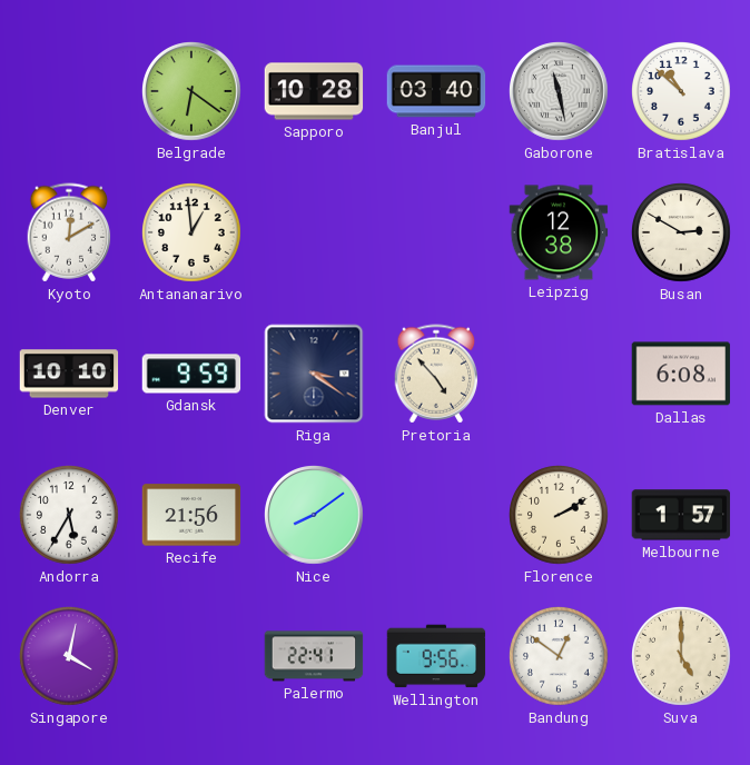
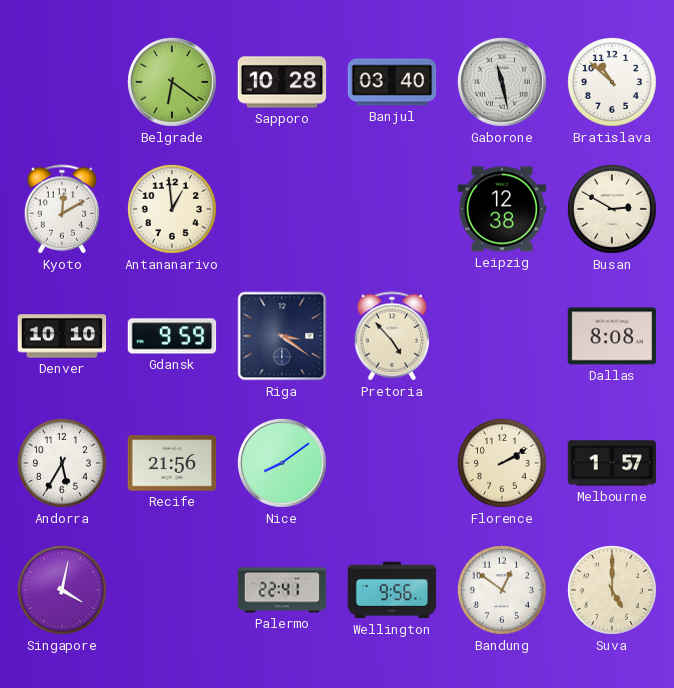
Dallas: 6:08 -> 8:08 (612, 336)
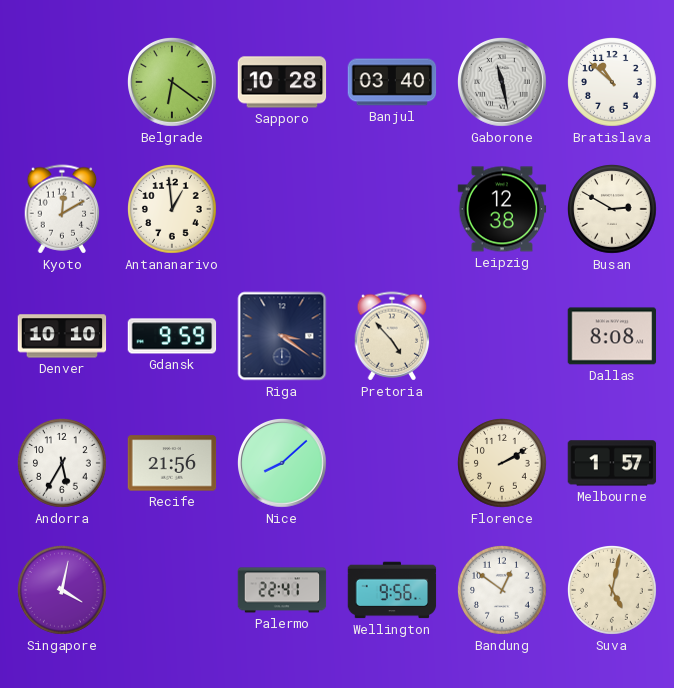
Nice: 8:09 -> 8:08 (283, 464)
Suva: 5:00 -> 5:02 (613, 591)
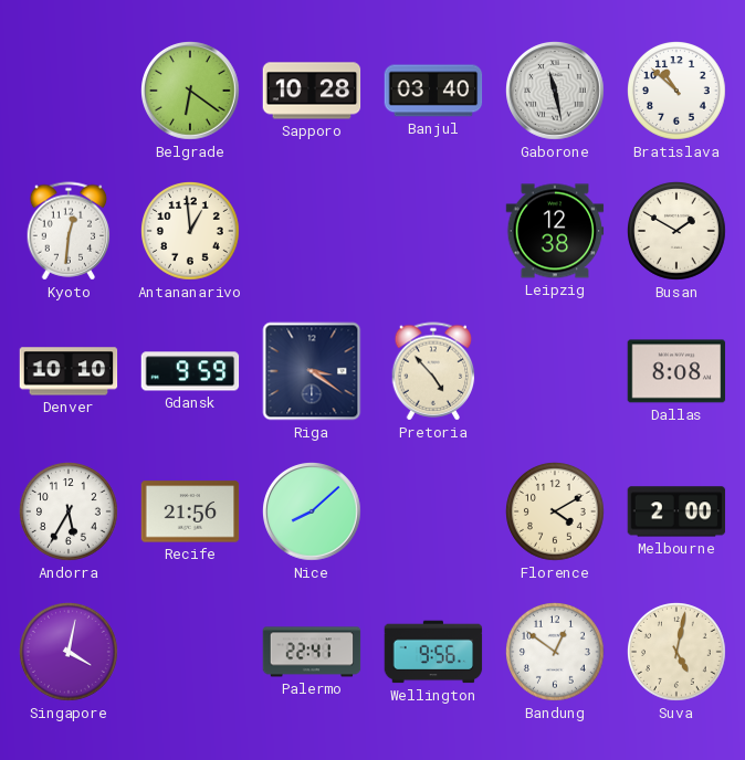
Kyoto: 12:10 -> 12:31 (69, 231)
Busan: 2:50 -> 1:50 (678, 232)
Florence: 2:10 -> 4:10 (556, 513)
Melbourne: 1:57 -> 2:00 (676, 511)
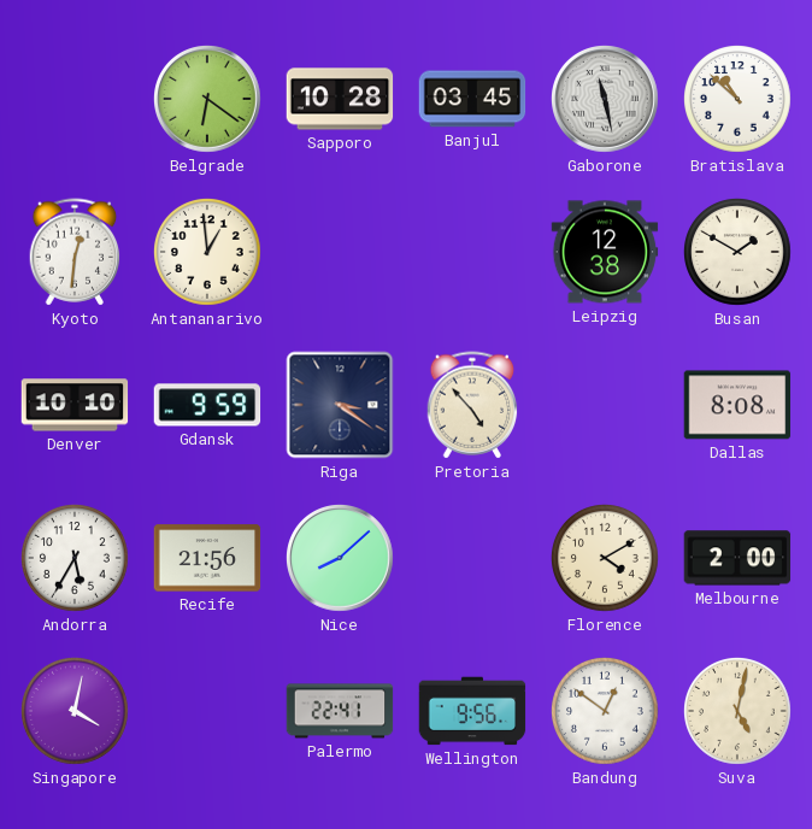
Banjul: 03:40 -> 03:45 (472, 99)
